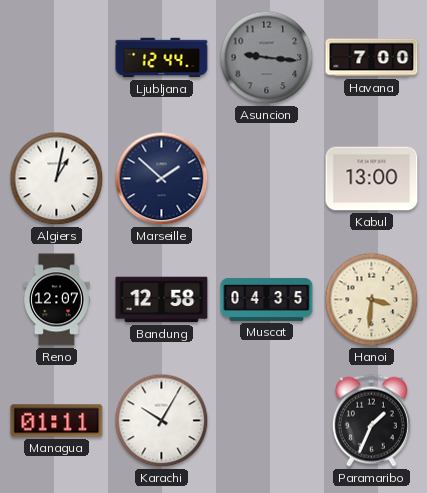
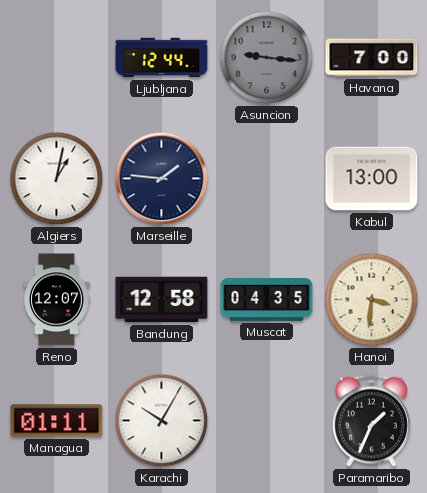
Marseille: 1:52 -> 1:46 (162, 179)
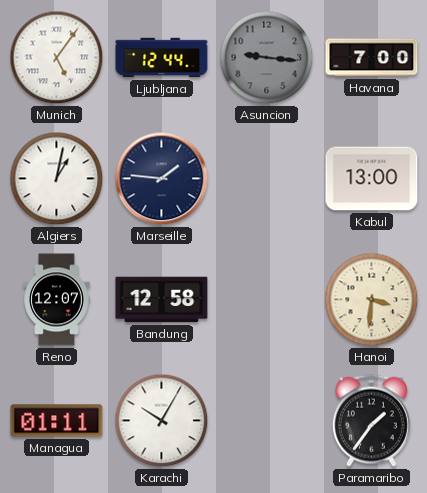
Munich: none -> 5:06 (57, 58)
Muscat: 04:35 -> none (267, 299)
Paramaribo: 1:34 -> 1:36 (371, 420)
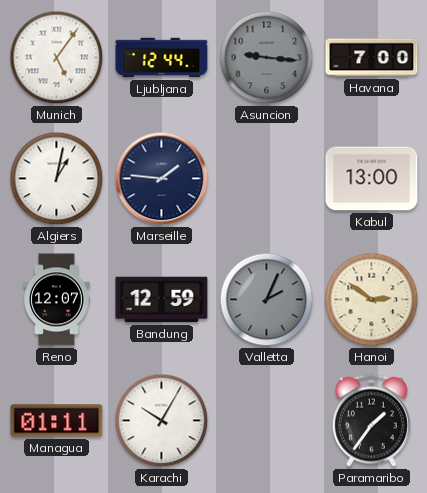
Bandung: 12:58 -> 12:59 (162, 300)
Valletta: none -> 2:04 (267, 300)
Hanoi: 3:31 -> 2:51 (372, 300)
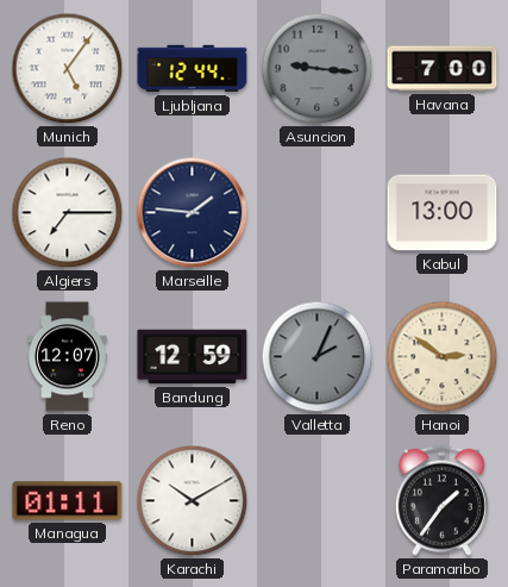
Algiers: 1:02 -> 7:15 (68, 213)
Karachi: 10:05 -> 10:10 (193, 501)
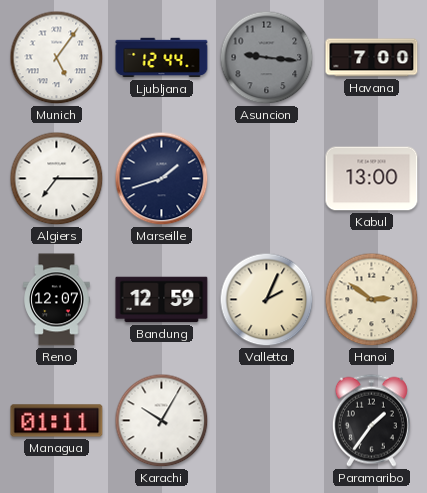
Marseille: 1:46 -> 1:42 (162, 179)
Valletta dial: grey -> cream (267, 300)
Karachi: 10:10 -> 10:05 (162, 421)
